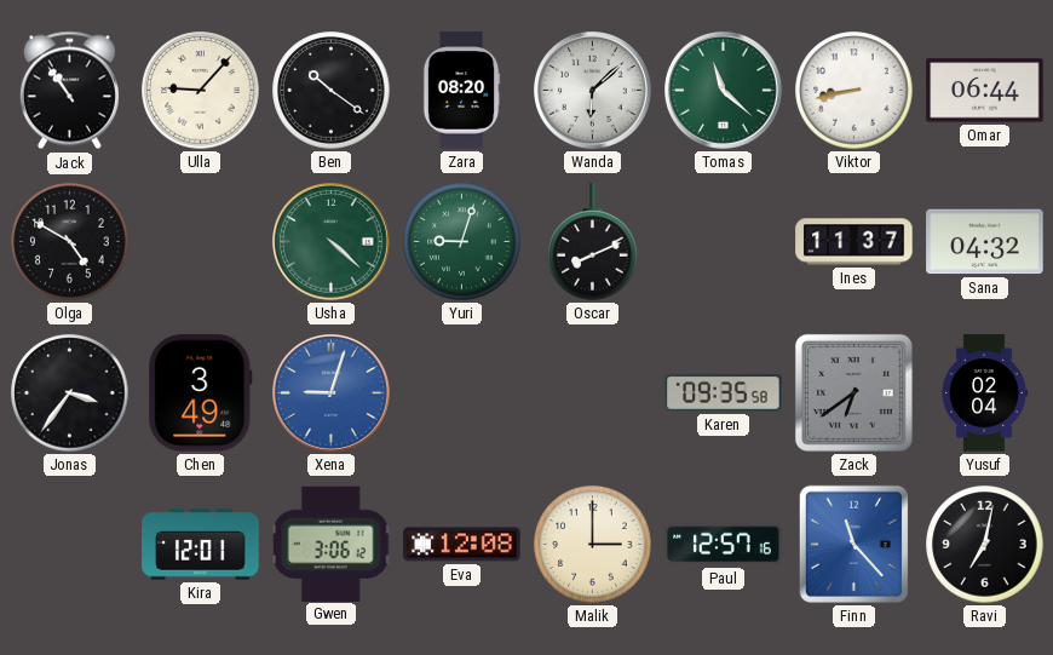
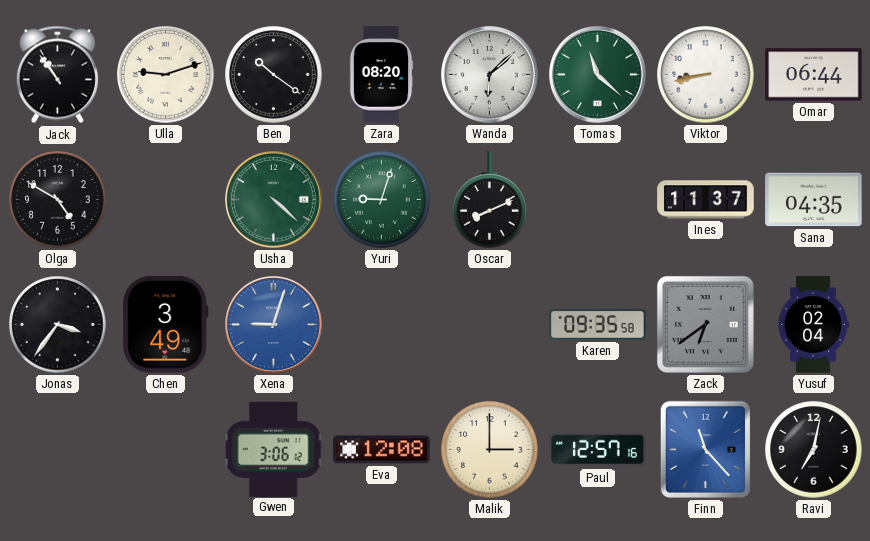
Ulla: 9:07 -> 9:12 (166, 75)
Sana: 04:32 -> 04:35 (814, 200)
Kira: 12:01 -> none (201, 545)
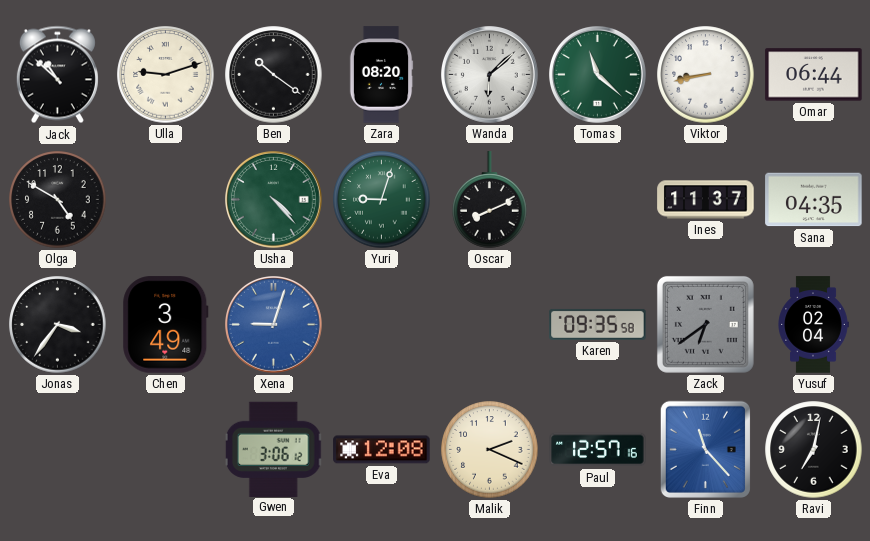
Jack: 10:54 -> 10:52 (57, 75)
Usha: 4:22 -> 4:23 (274, 200)
Malik: 3:00 -> 2:19 (490, 450)
